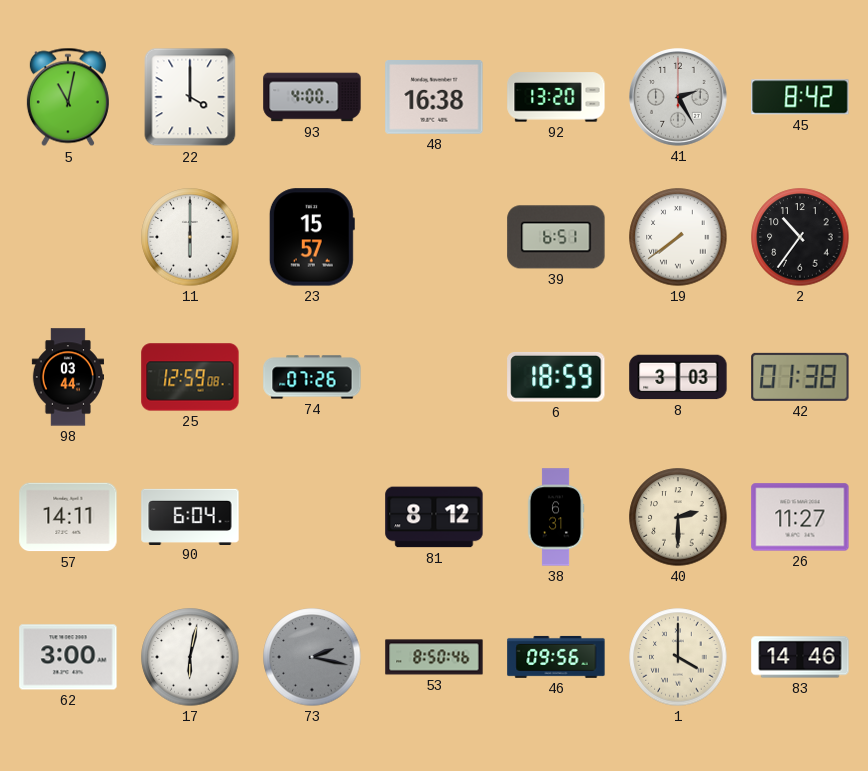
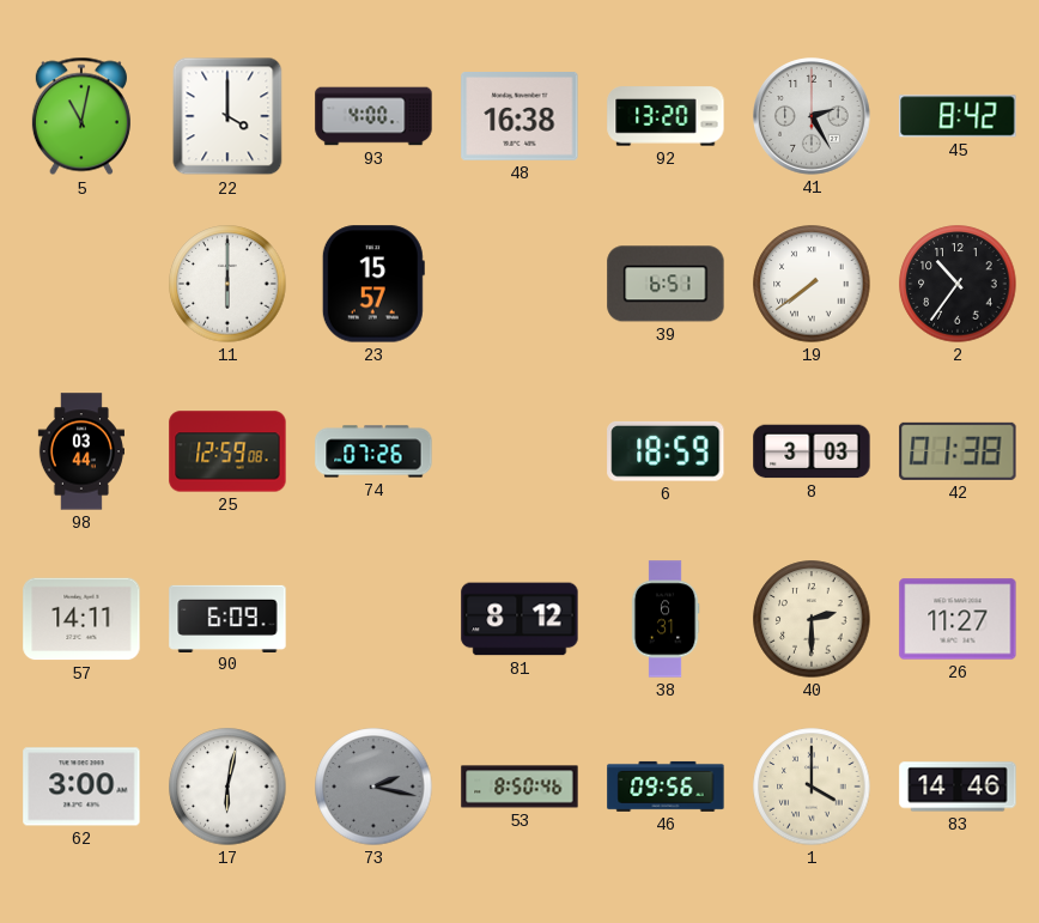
90: 6:04 -> 6:09 (227, 618)
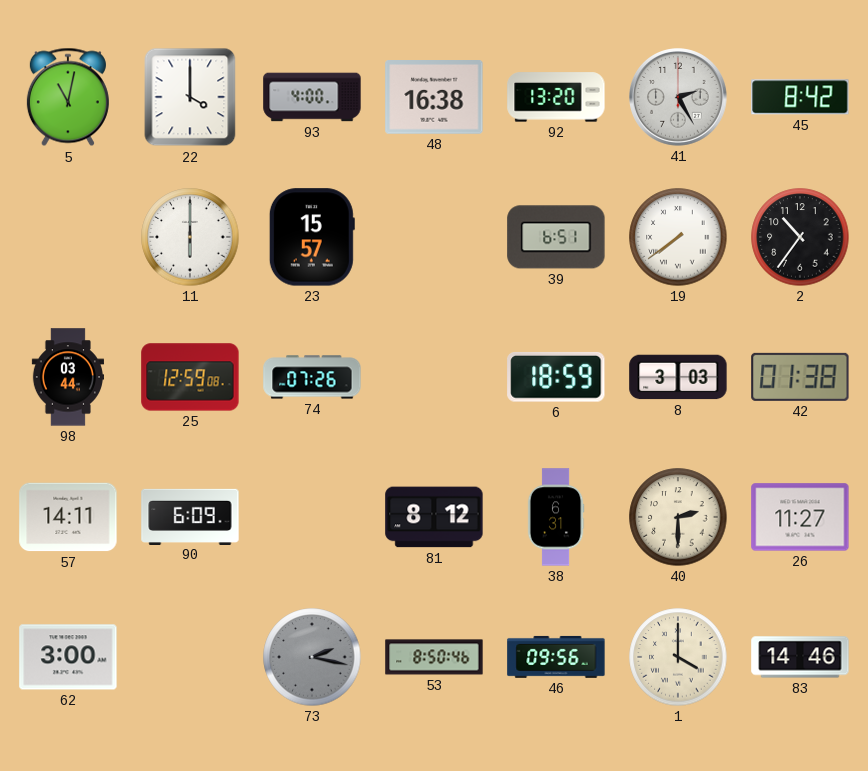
17: 6:02 -> none (227, 787)
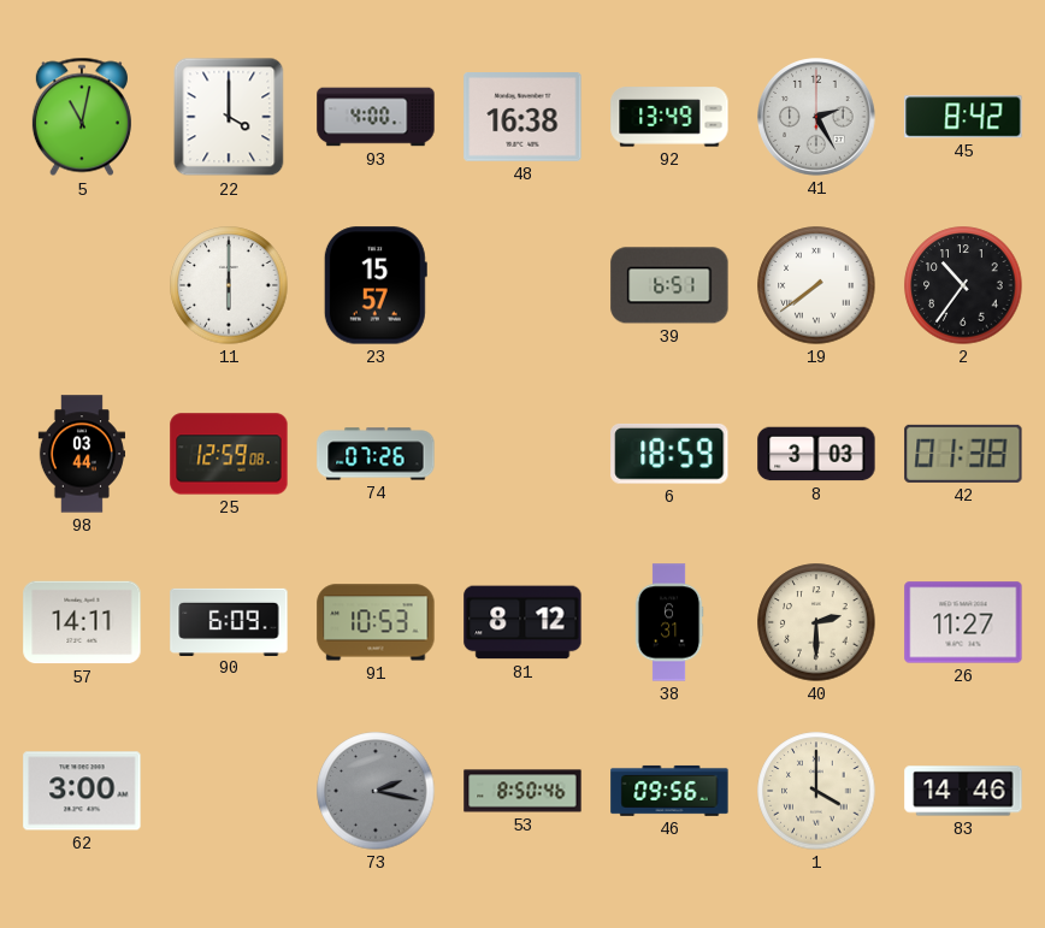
92: 13:20 -> 13:49 (669, 117)
91: none -> 10:53 (376, 622)
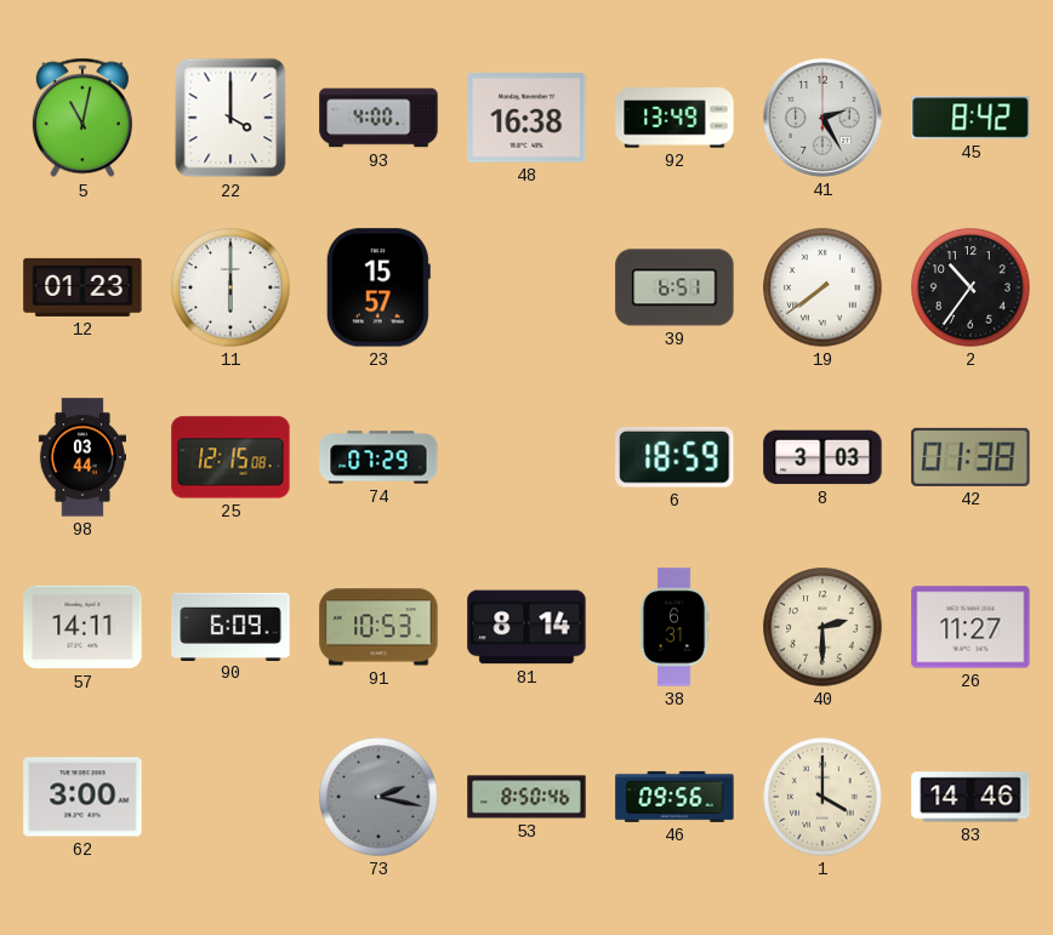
12: none -> 01:23 (82, 287)
25: 12:59 -> 12:15 (230, 457)
74: 07:26 -> 07:29 (378, 457)
81: 8:12 -> 8:14 (526, 627)
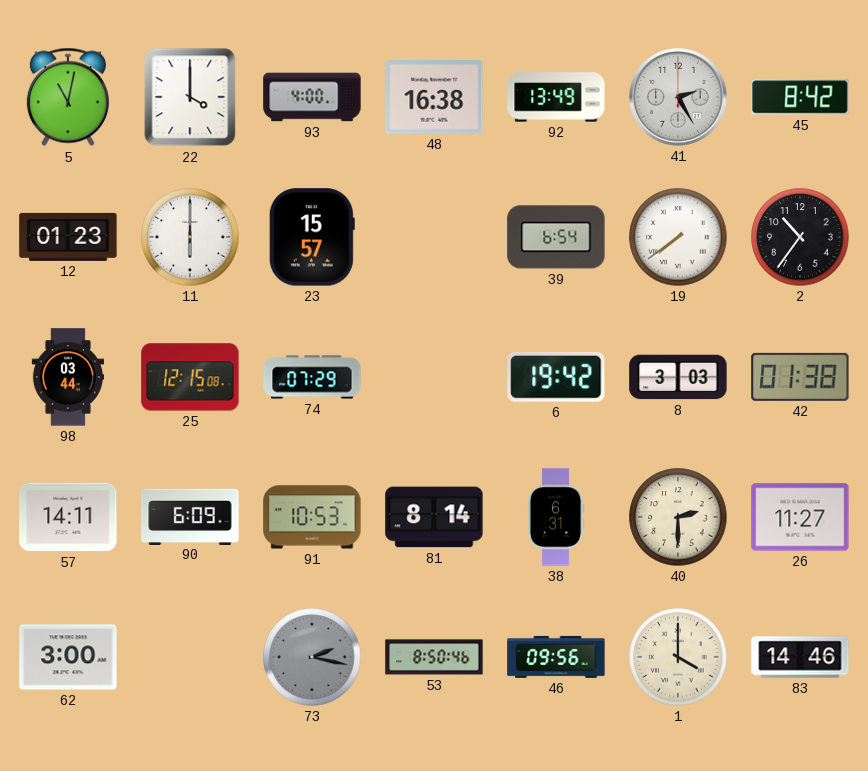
39: 6:51 -> 6:54 (556, 237)
6: 18:59 -> 19:42 (556, 377)
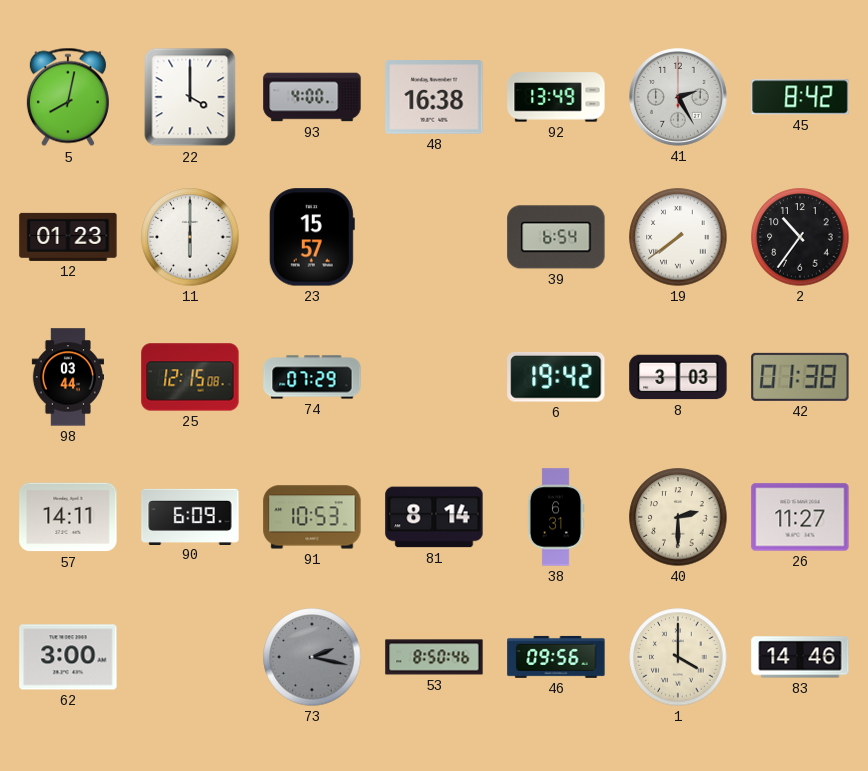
5: 11:02 -> 8:02 (68, 97)
